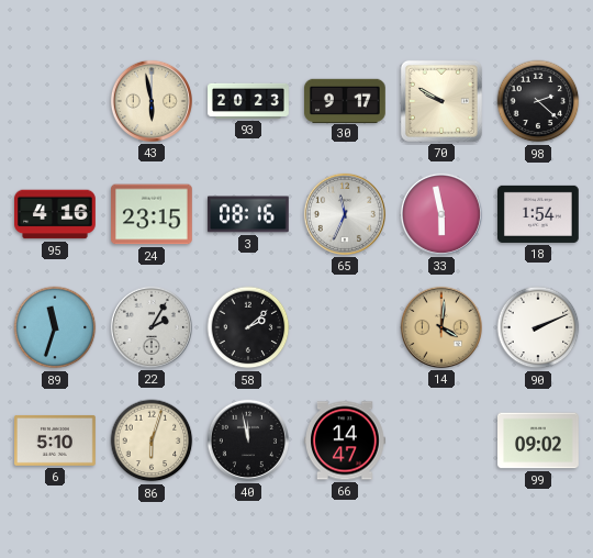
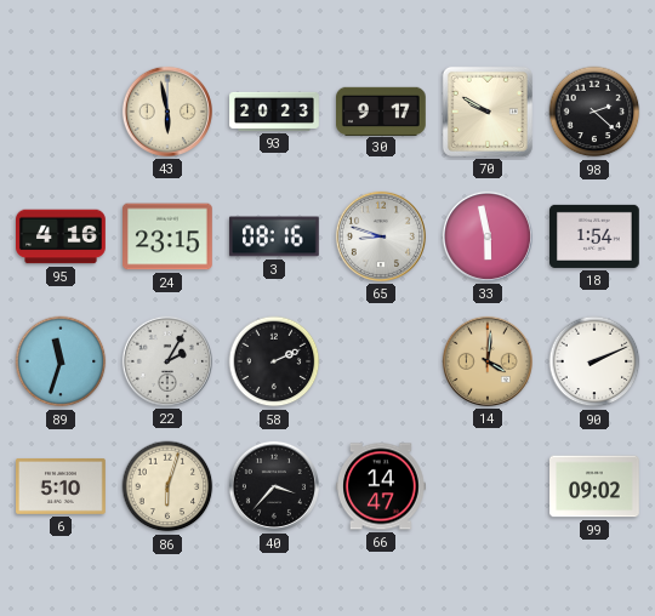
65: 11:34 -> 8:48 (381, 236)
58: 2:08 -> 2:11 (274, 361)
40: 11:58 -> 3:37 (274, 486)
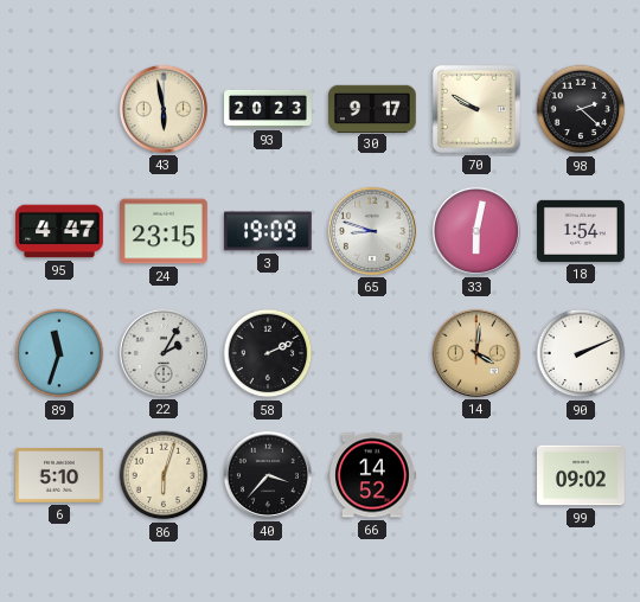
95: 4:16 -> 4:47 (60, 231)
3: 08:16 -> 19:09 (268, 231)
33: 5:58 -> 6:02 (476, 231)
66: 14:47 -> 14:52 (373, 475)
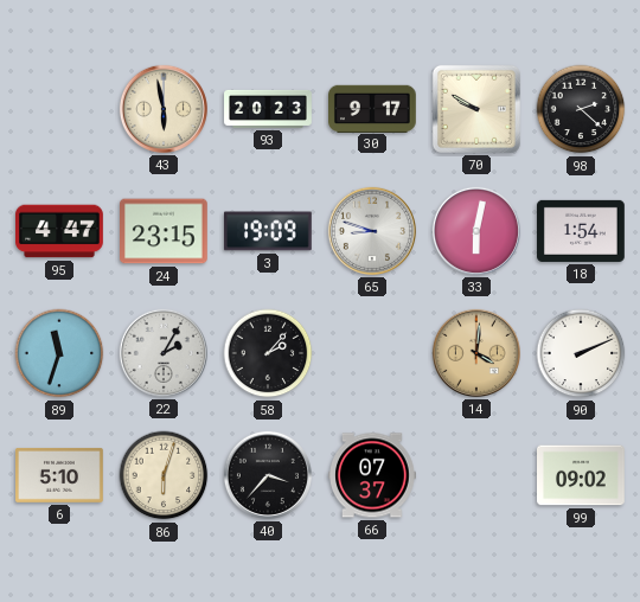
58: 2:11 -> 2:07 (268, 353)
66: 14:52 -> 07:37 (373, 475)
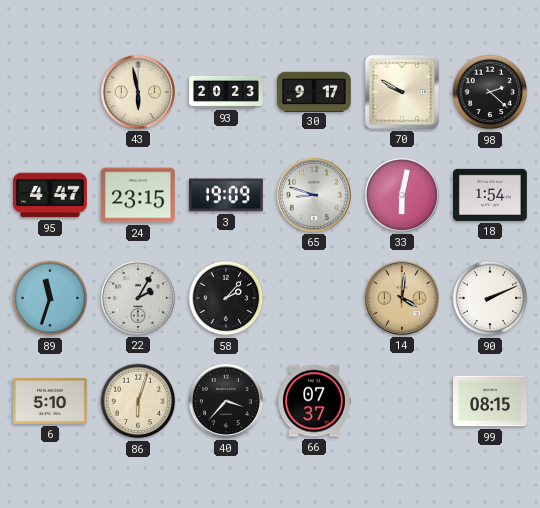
99: 09:02 -> 08:15 (491, 401)
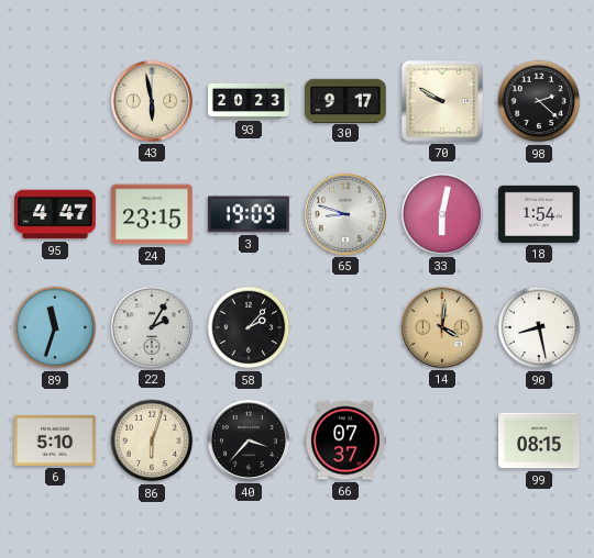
90: 2:11 -> 8:28 (539, 327)
